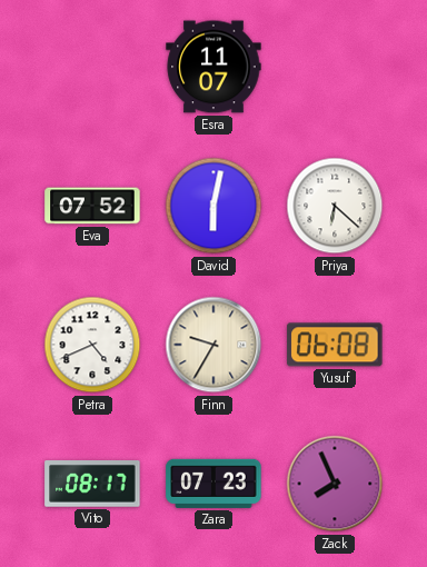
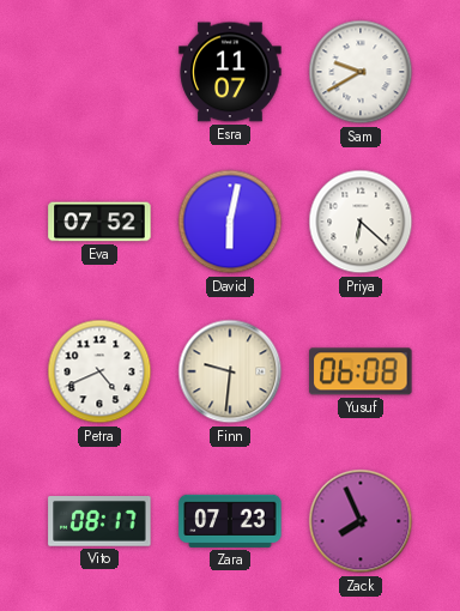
Sam: none -> 9:40 (361, 72)
Finn: 9:35 -> 9:31 (230, 371)
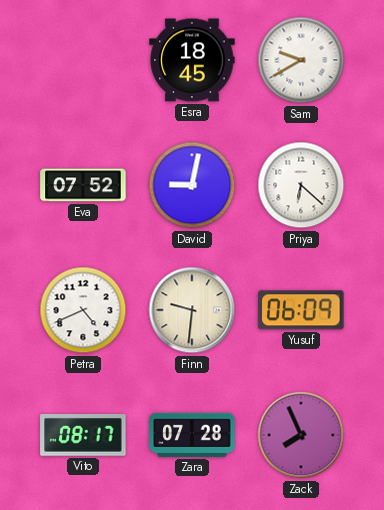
Esra: 11:07 -> 18:45 (192, 60)
David: 6:02 -> 9:02 (192, 185)
Yusuf: 06:08 -> 06:09 (301, 310)
Zara: 07:23 -> 07:28 (192, 435)
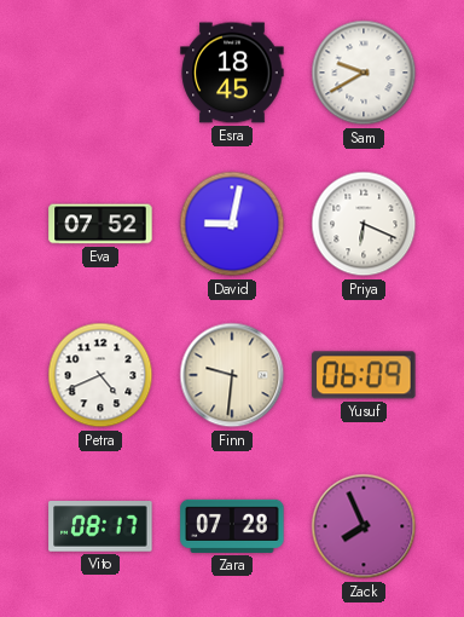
Priya: 6:22 -> 6:19 (364, 224)
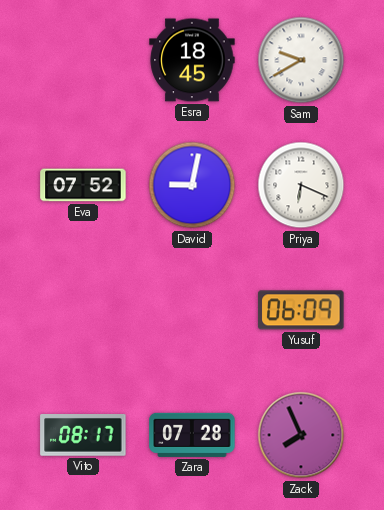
Petra: 4:41 -> none (100, 375)
Finn: 9:31 -> none (232, 375)
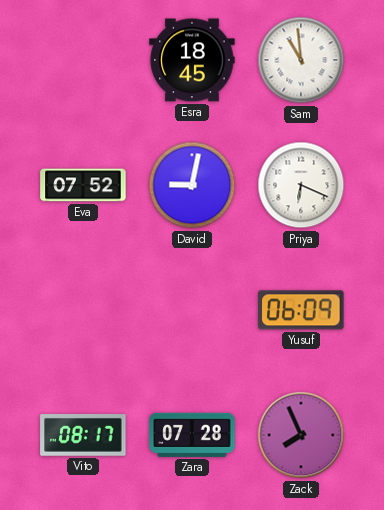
Sam: 9:40 -> 10:59 (301, 60)
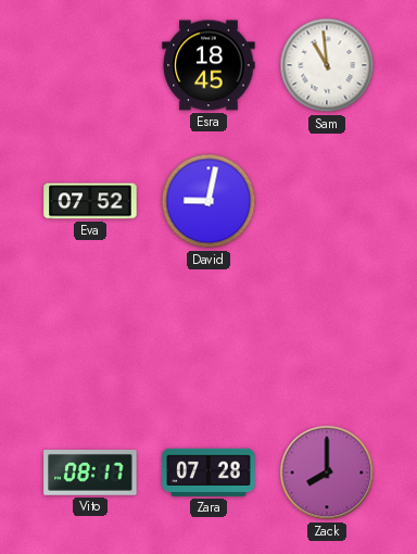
Priya: 6:19 -> none (301, 185)
Yusuf: 06:09 -> none (301, 310)
Zack: 7:56 -> 8:00 (327, 473)
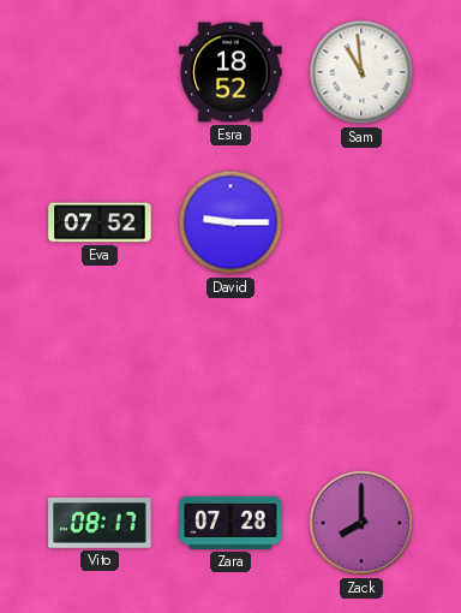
Esra: 18:45 -> 18:52 (230, 72)
David: 9:02 -> 9:15 (230, 222)
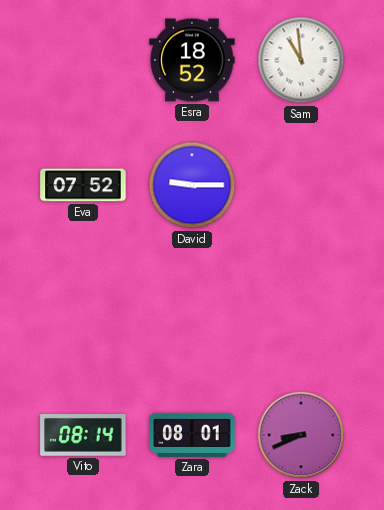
Vito: 08:17 -> 08:14 (83, 436)
Zara: 07:28 -> 08:01 (192, 435)
Zack: 8:00 -> 8:41 (301, 435)
